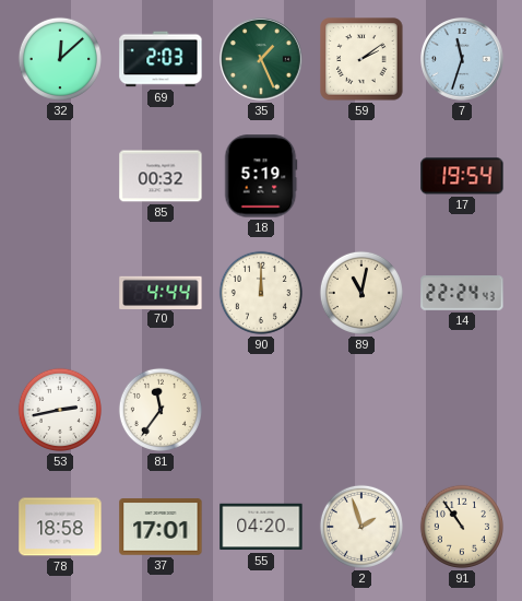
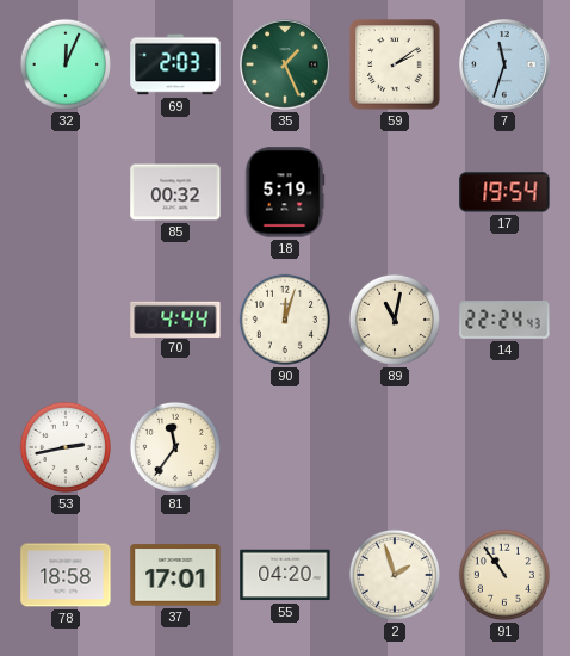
32: 12:08 -> 12:04 (66, 64)
90: 12:00 -> 12:03 (285, 320)
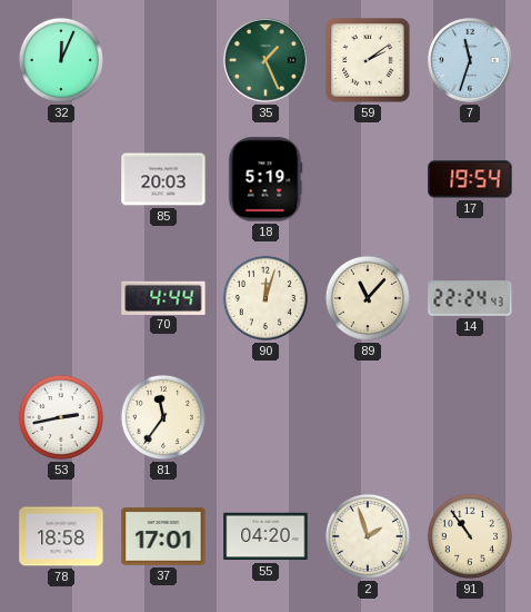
69: 2:03 -> none (175, 64)
85: 00:32 -> 20:03 (163, 179)
89: 11:02 -> 11:07 (368, 298)
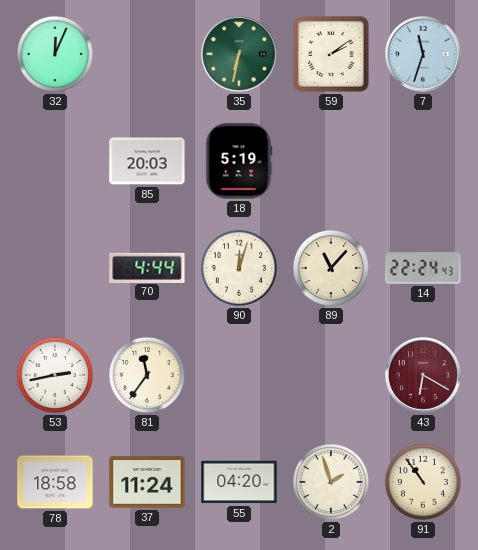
35: 1:26 -> 6:32 (240, 55)
17: 19:54 -> none (470, 179)
43: none -> 6:20 (424, 376)
37: 17:01 -> 11:24 (147, 482)
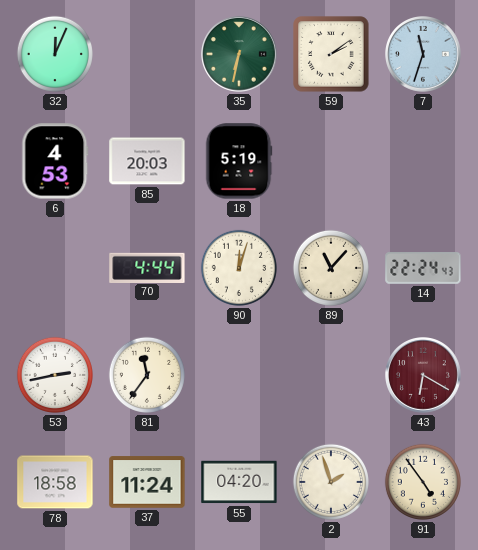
6: none -> 4:53 (55, 161)
91: 10:54 -> 4:54 (423, 482)
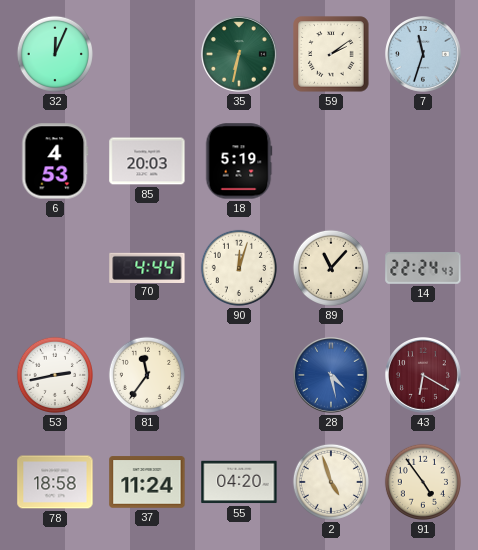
28: none -> 4:28 (332, 376)
2: 1:57 -> 4:57 (331, 482)
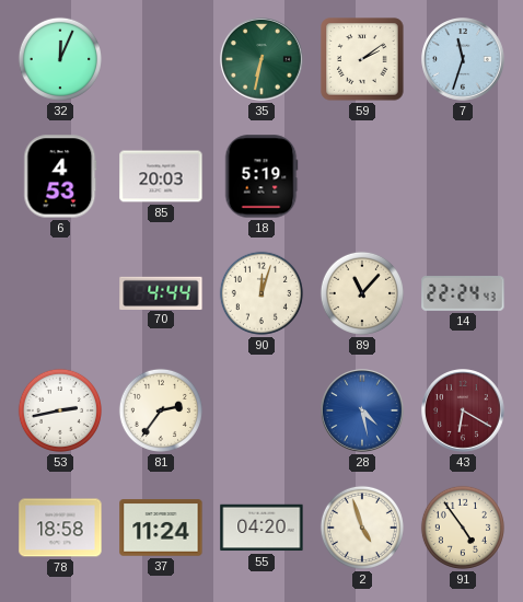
81: 11:36 -> 2:36 (161, 410)
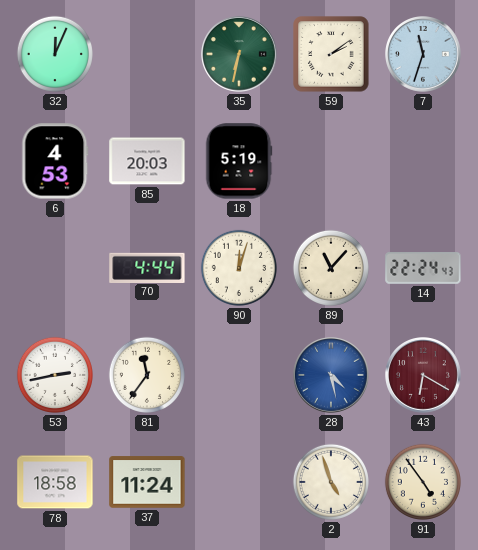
81: 2:36 -> 11:36 (147, 375)
55: 04:20 -> none (261, 528)
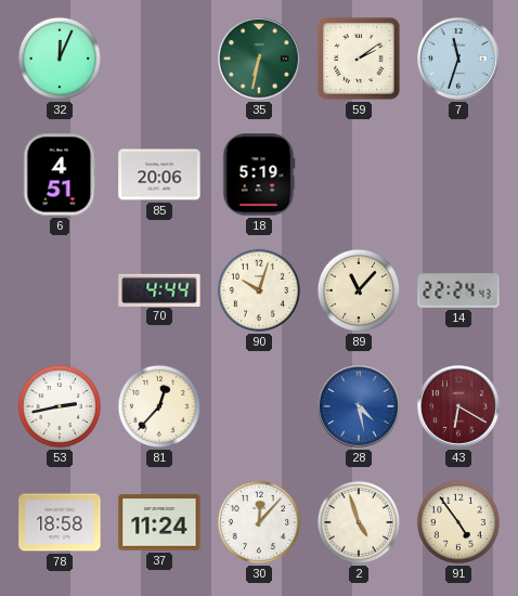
6: 4:53 -> 4:51 (60, 174)
85: 20:03 -> 20:06 (159, 174)
90: 12:03 -> 10:03 (259, 290)
81: 11:36 -> 12:37 (159, 406)
30: none -> 12:07 (259, 522)
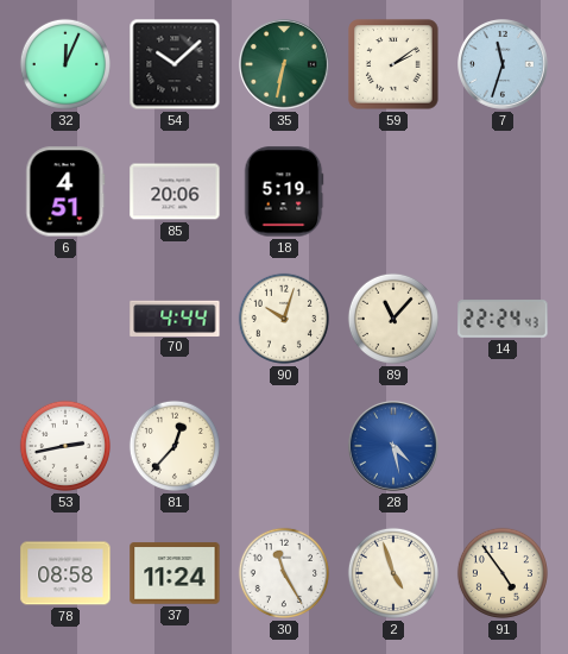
54: none -> 10:08 (175, 64)
43: 6:20 -> none (459, 407)
78: 18:58 -> 08:58 (65, 573)
30: 12:07 -> 11:25 (284, 573)
